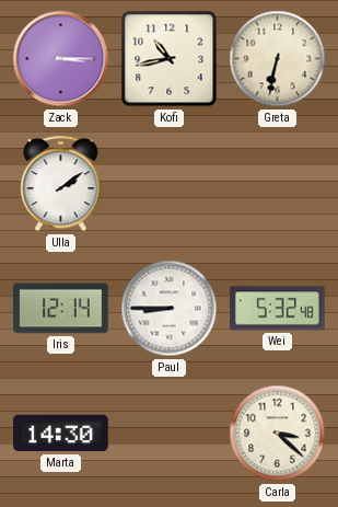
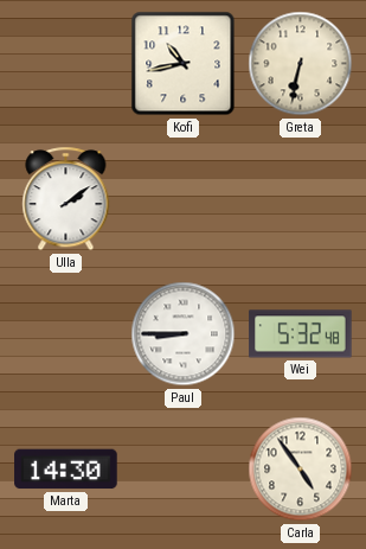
Zack: 3:15 -> none (61, 59)
Iris: 12:14 -> none (61, 309)
Carla: 3:22 -> 4:54 (301, 470)
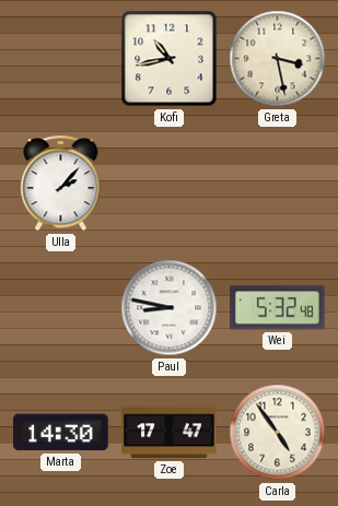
Greta: 6:32 -> 3:28 (278, 59)
Ulla: 2:09 -> 2:07 (61, 184)
Paul: 8:45 -> 8:47 (170, 308)
Zoe: none -> 17:47 (170, 433)
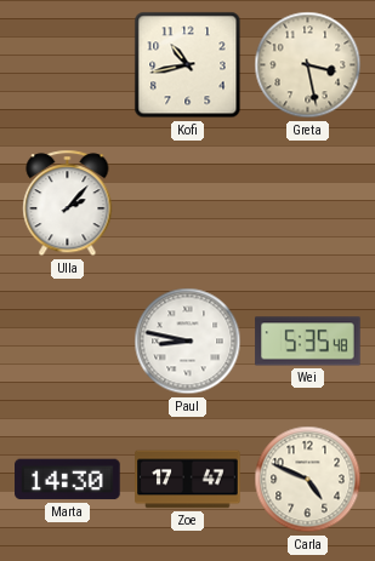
Wei: 5:32 -> 5:35 (308, 342)
Carla: 4:54 -> 4:49 (308, 480)
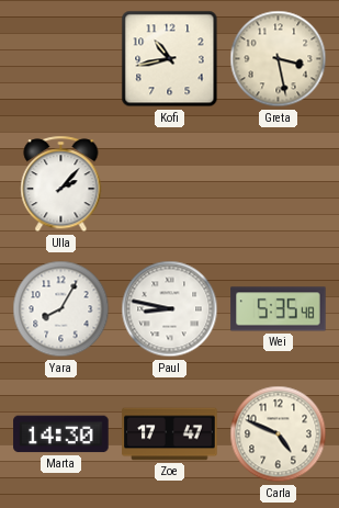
Yara: none -> 8:05 (61, 309)
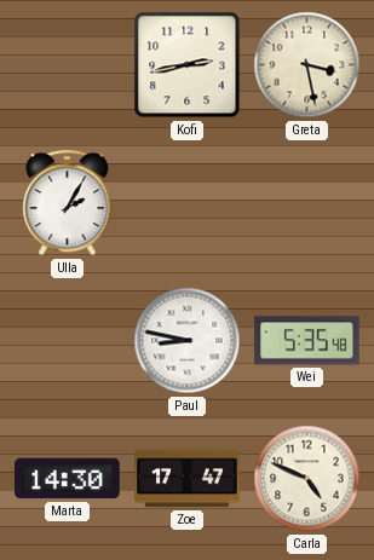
Kofi: 10:43 -> 2:43 (188, 65)
Ulla: 2:07 -> 2:05 (68, 203)
Yara: 8:05 -> none (61, 309)
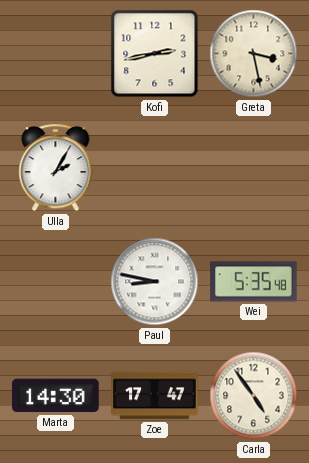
Carla: 4:49 -> 4:54 (254, 396)
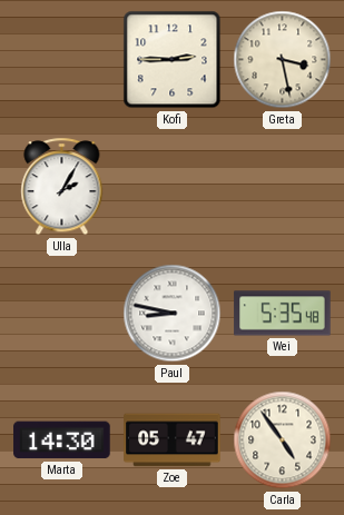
Kofi: 2:43 -> 2:45 (173, 60)
Zoe: 17:47 -> 05:47 (173, 440)
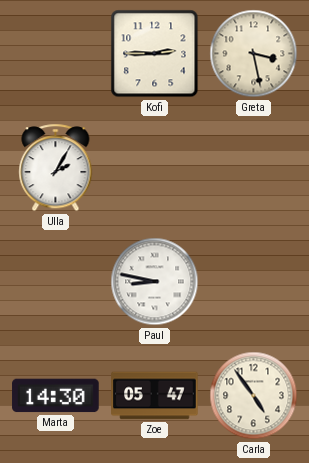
Wei: 5:35 -> none (283, 314)
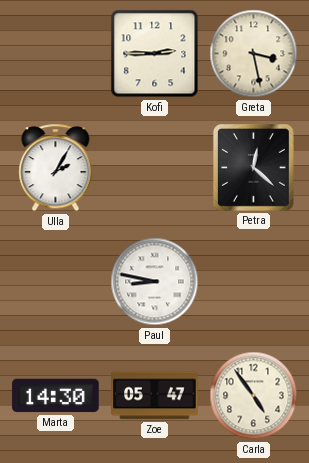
Petra: none -> 12:22 (253, 168)
